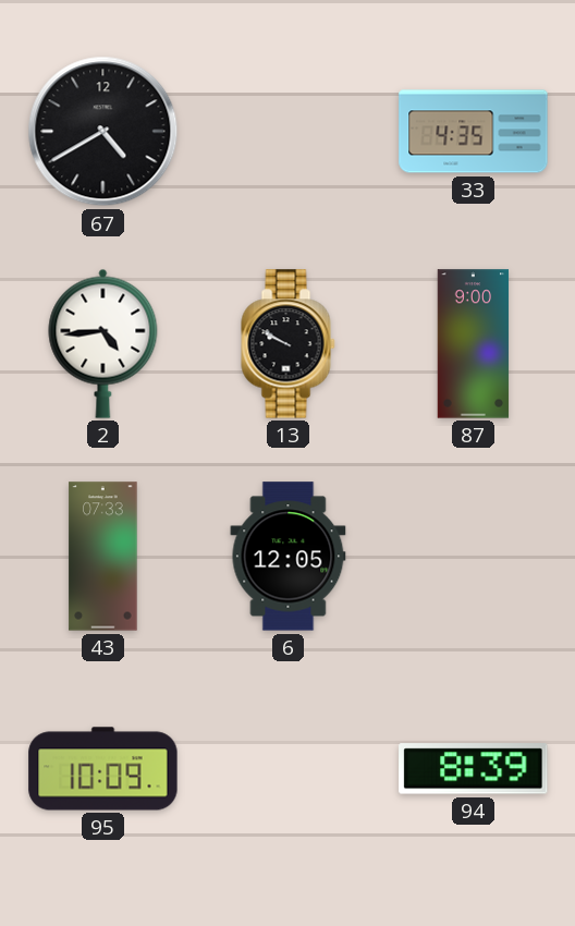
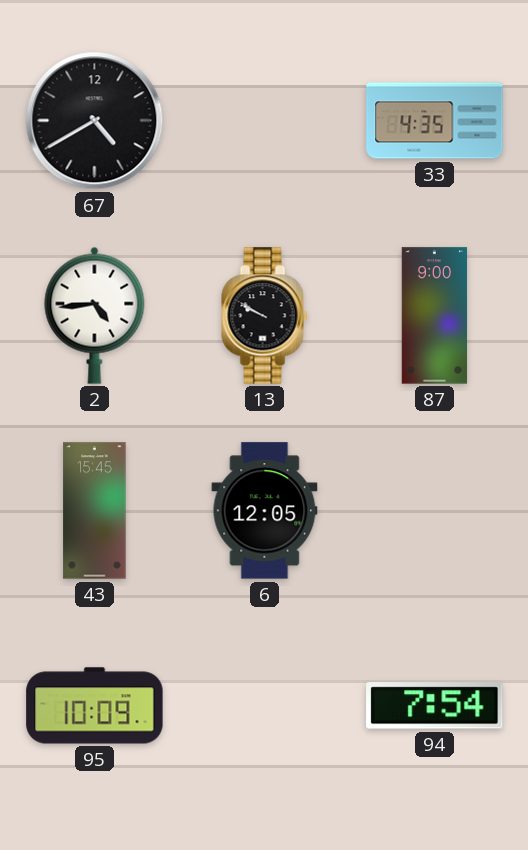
43: 07:33 -> 15:45 (95, 511)
94: 8:39 -> 7:54 (435, 706)
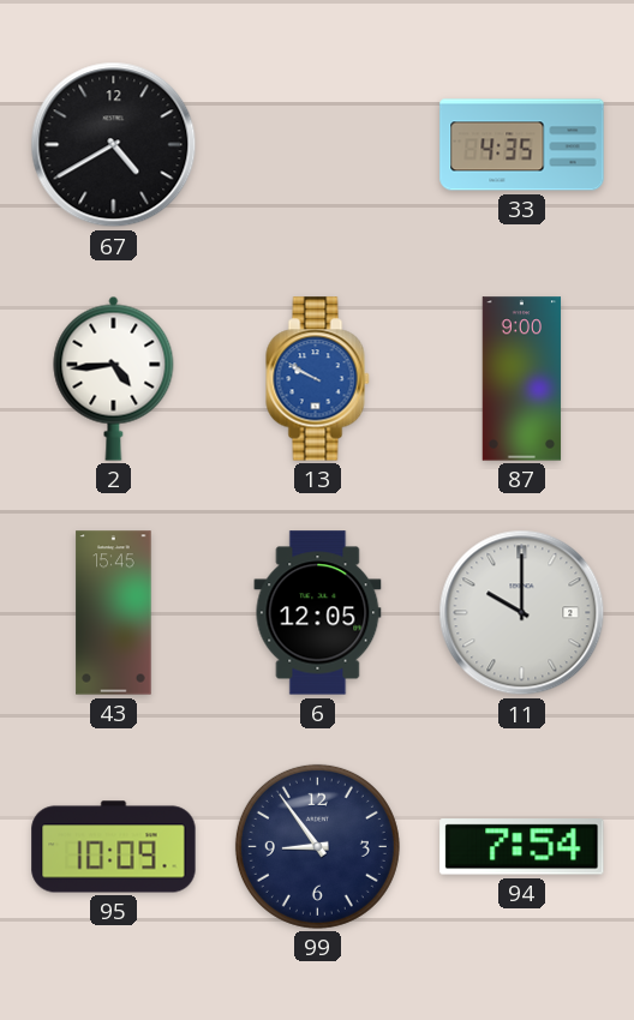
13 dial: black -> blue (318, 379)
11: none -> 10:00 (522, 613)
99: none -> 8:54 (317, 846)
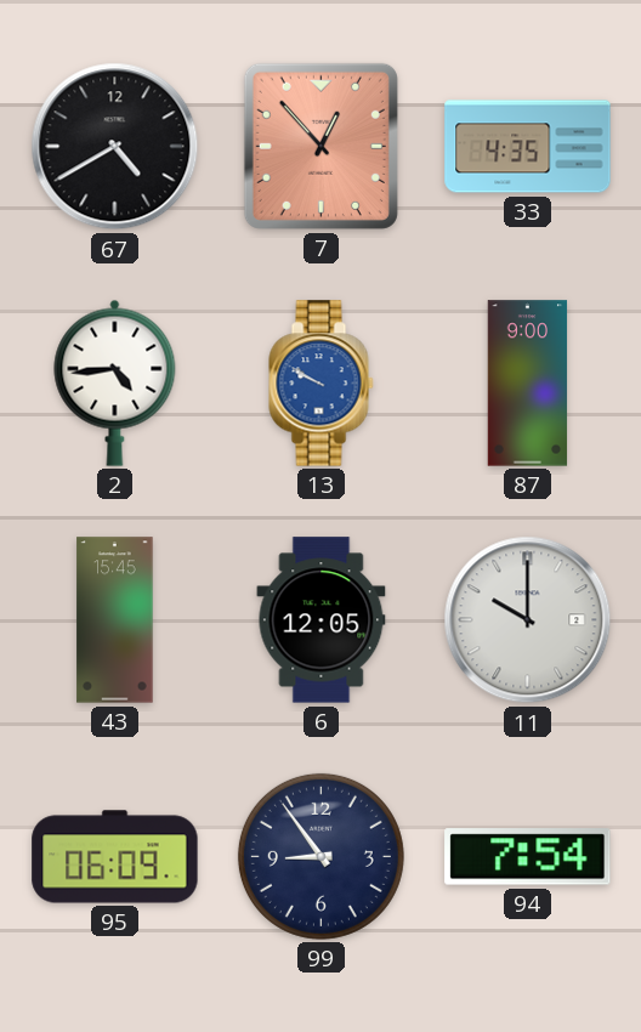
7: none -> 12:53 (320, 146)
95: 10:09 -> 06:09 (115, 857)
